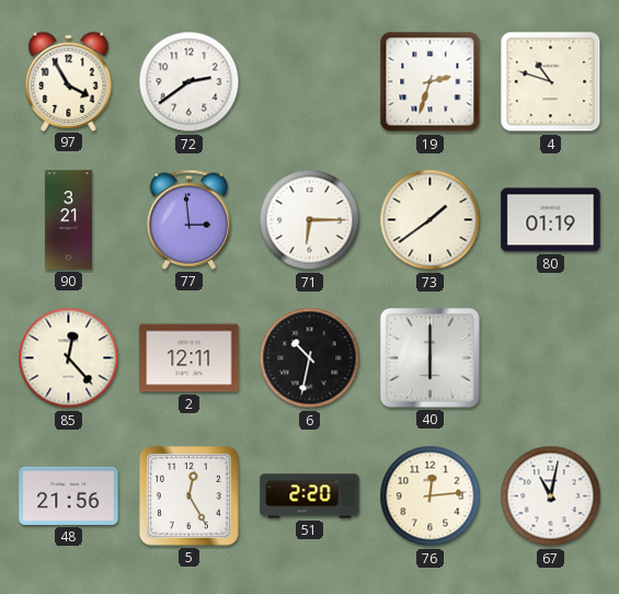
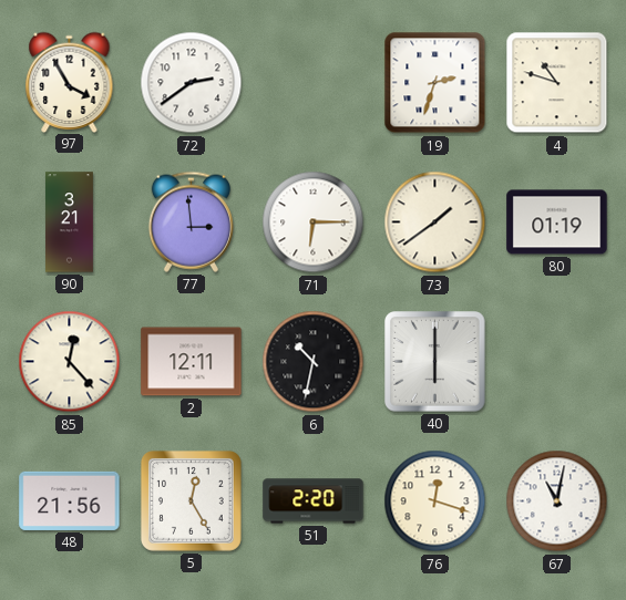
76: 12:14 -> 12:18 (435, 501)
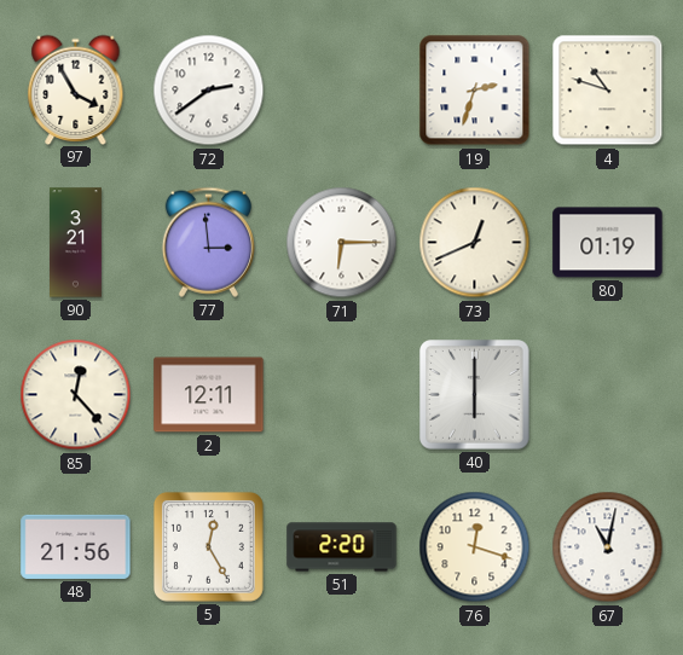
73: 1:39 -> 12:41 (475, 243)
6: 10:32 -> none (314, 362)
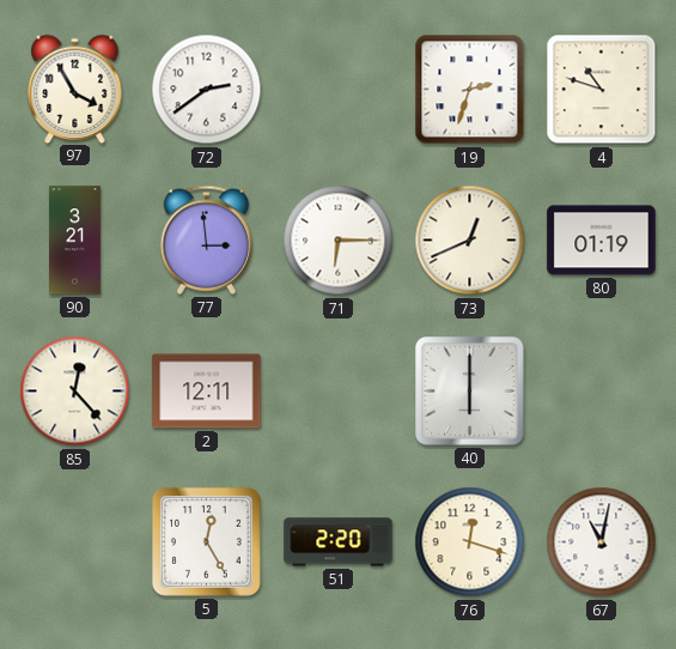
48: 21:56 -> none (76, 546)
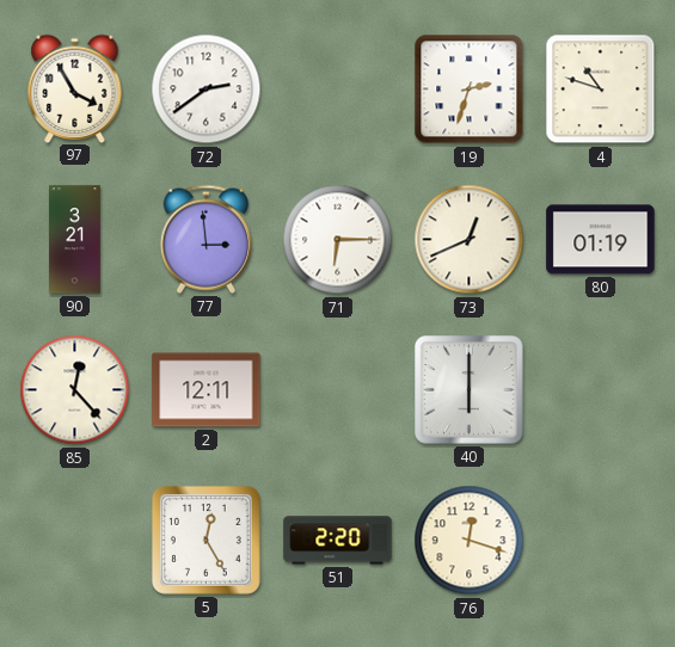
67: 11:02 -> none (602, 542)
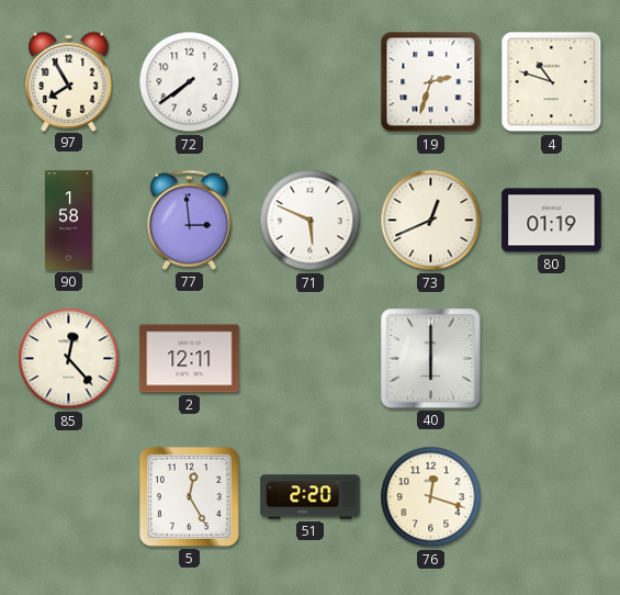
97: 3:55 -> 7:55 (69, 81)
72: 2:39 -> 7:39 (190, 82)
90: 3:21 -> 1:58 (69, 221)
71: 6:15 -> 5:49 (311, 221)
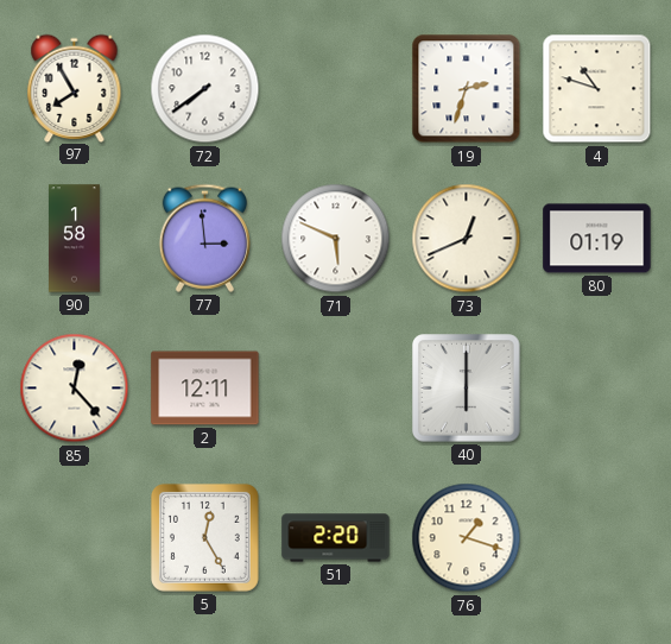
76: 12:18 -> 1:18 (467, 538)
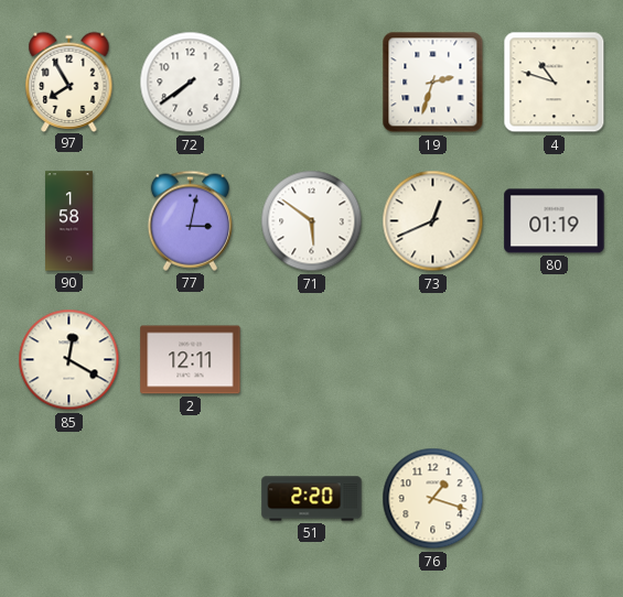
77: 2:59 -> 3:02 (190, 220)
71: 5:49 -> 5:51 (312, 221)
85: 12:23 -> 12:20 (69, 360)
40: 6:00 -> none (467, 389)
5: 12:25 -> none (204, 537)
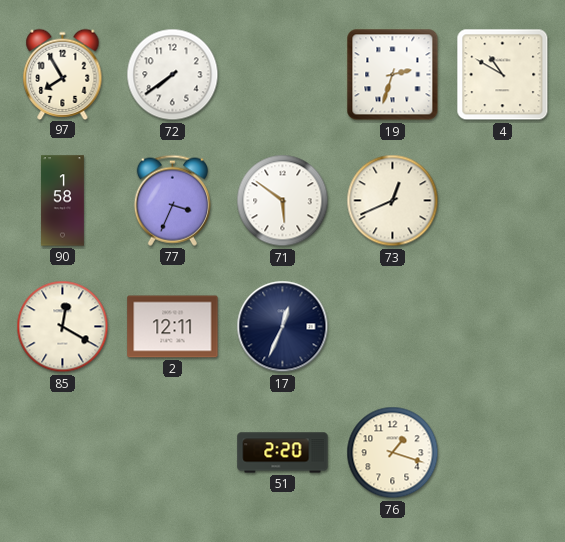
4: 10:48 -> 10:50 (503, 75)
77: 3:02 -> 3:34 (172, 200)
80: 01:19 -> none (555, 221)
17: none -> 12:34 (283, 327)
